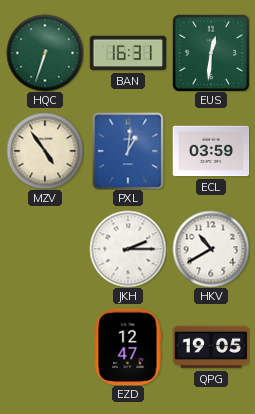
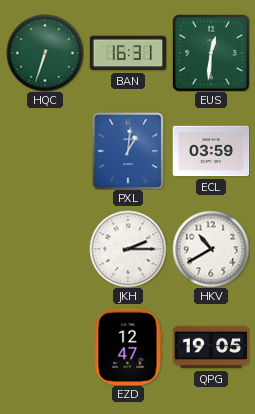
MZV: 4:54 -> none (45, 151)
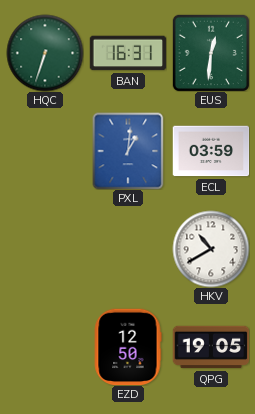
JKH: 2:15 -> none (128, 249)
EZD: 12:47 -> 12:50 (128, 347)
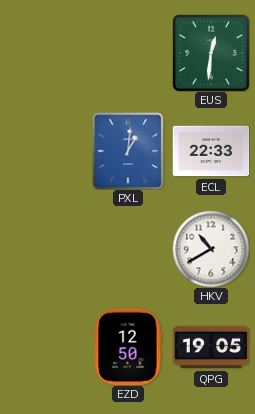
HQC: 6:33 -> none (45, 53)
BAN: 16:31 -> none (128, 53)
ECL: 03:59 -> 22:33 (211, 151)
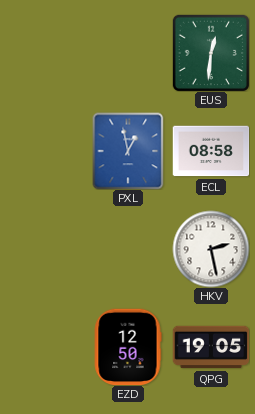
PXL: 1:01 -> 12:58 (128, 151)
ECL: 22:33 -> 08:58 (211, 151)
HKV: 10:40 -> 2:28 (211, 249)
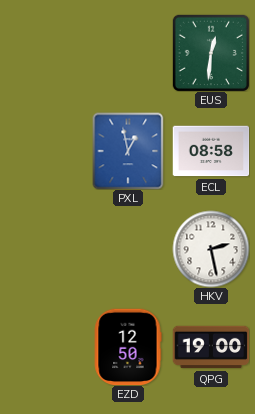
QPG: 19:05 -> 19:00 (211, 347)
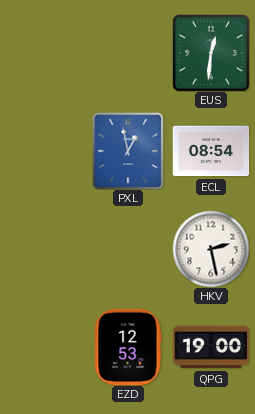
ECL: 08:58 -> 08:54 (211, 151)
EZD: 12:50 -> 12:53 (128, 347)
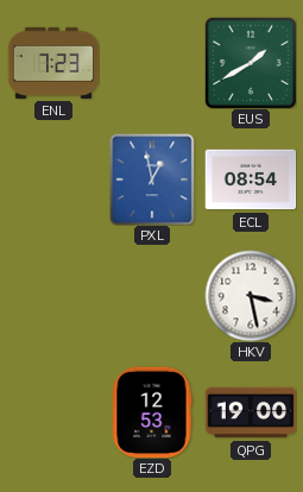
ENL: none -> 7:23 (53, 63)
EUS: 12:31 -> 1:40 (251, 63)
HKV: 2:28 -> 3:28 (251, 296)
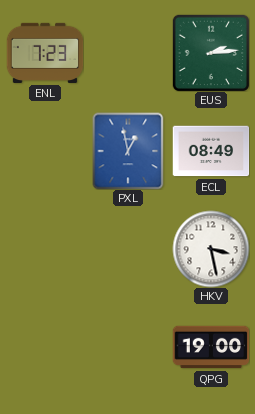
EUS: 1:40 -> 2:14 (211, 53)
ECL: 08:54 -> 08:49 (211, 151)
EZD: 12:53 -> none (152, 412)
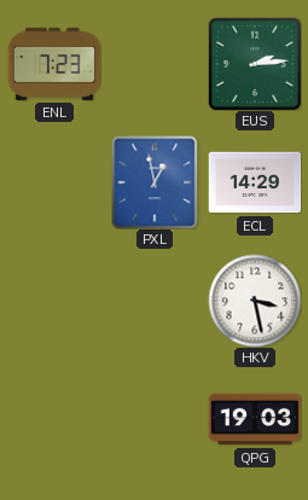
ECL: 08:49 -> 14:29 (255, 182)
QPG: 19:00 -> 19:03 (255, 419)
